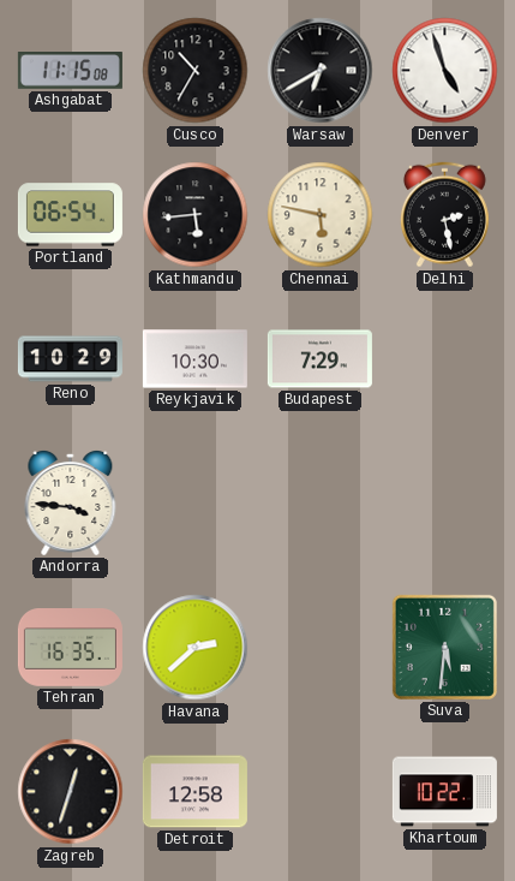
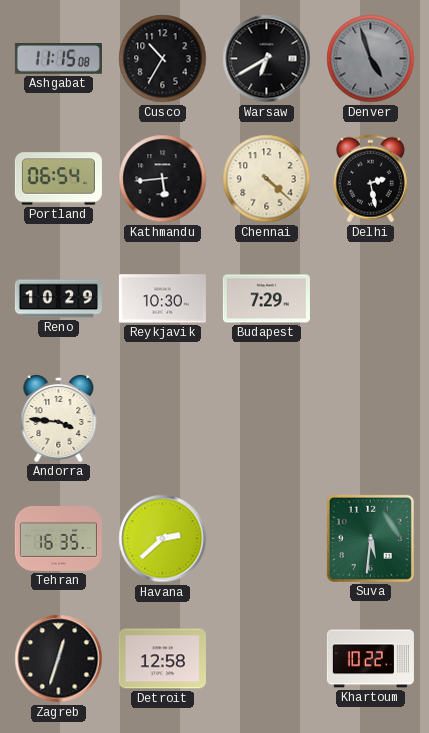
Denver dial: white -> grey (371, 59)
Chennai: 5:47 -> 4:22 (267, 179)
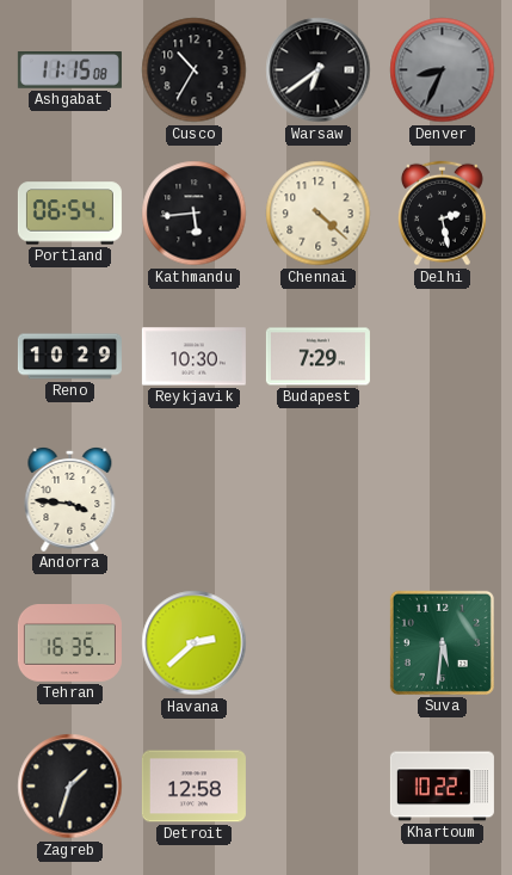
Warsaw: 6:40 -> 6:39 (319, 70)
Denver: 4:57 -> 8:34 (443, 70)
Zagreb: 12:33 -> 1:33 (70, 787)
